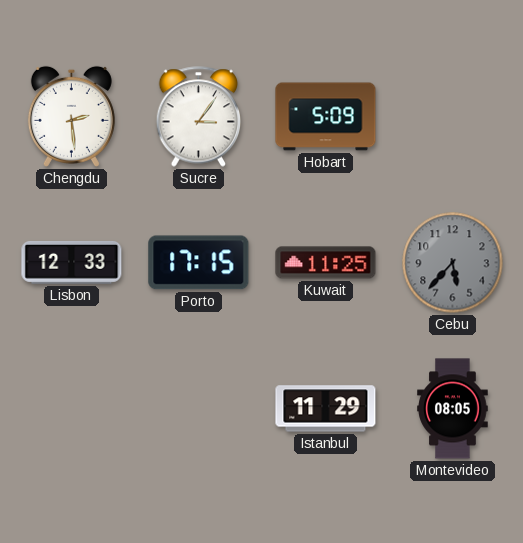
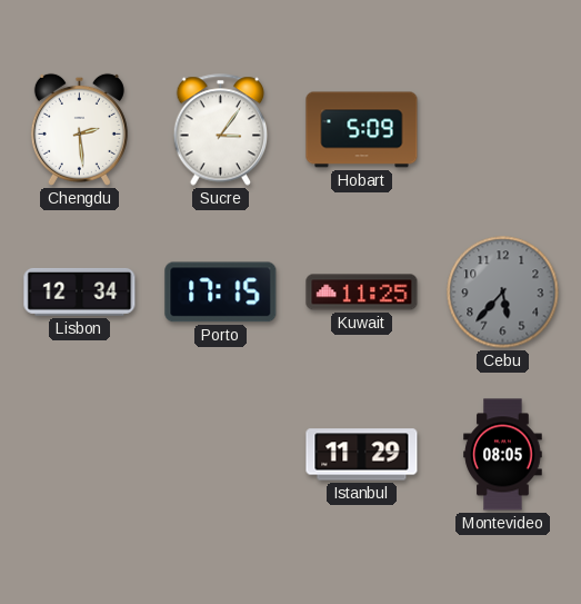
Lisbon: 12:33 -> 12:34 (80, 291)
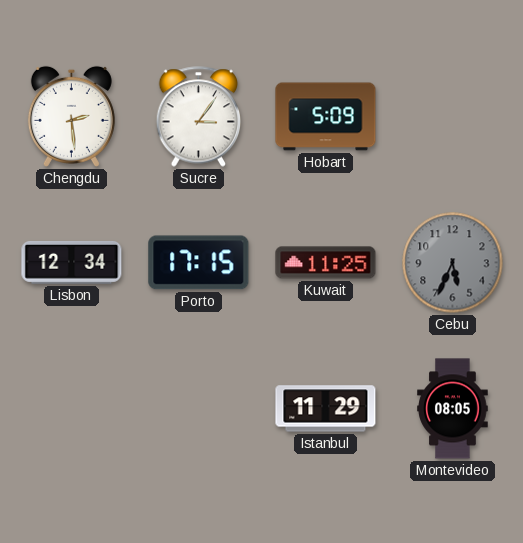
Cebu: 5:37 -> 5:34 (453, 263)
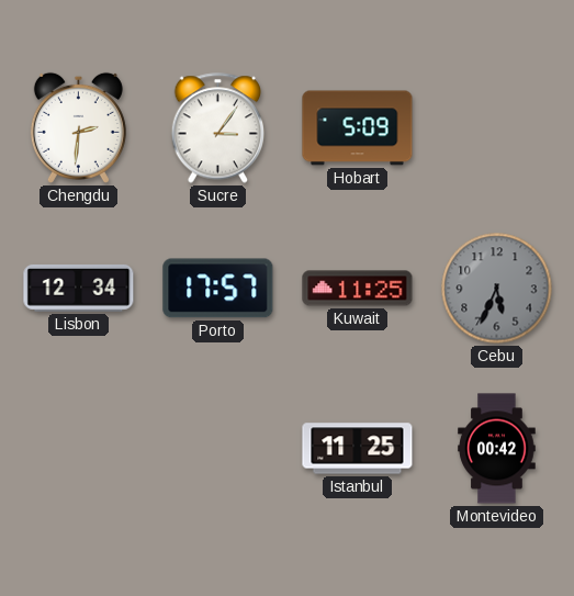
Chengdu: 2:29 -> 2:31 (78, 127)
Porto: 17:15 -> 17:57 (218, 289)
Istanbul: 11:29 -> 11:25 (358, 449)
Montevideo: 08:05 -> 00:42 (497, 449)
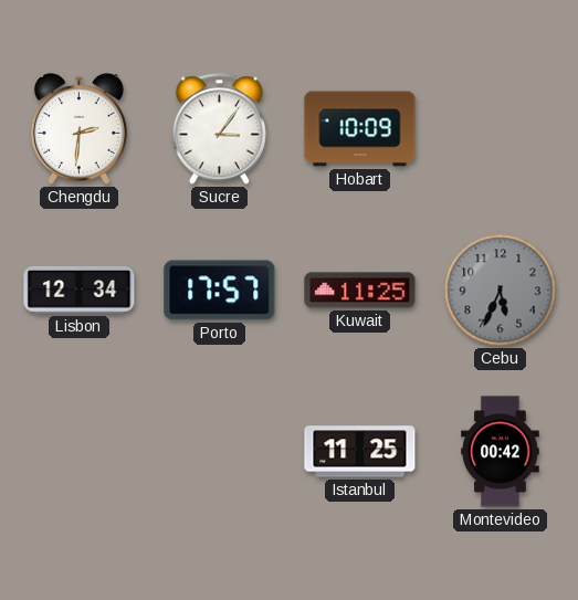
Hobart: 5:09 -> 10:09 (360, 129)
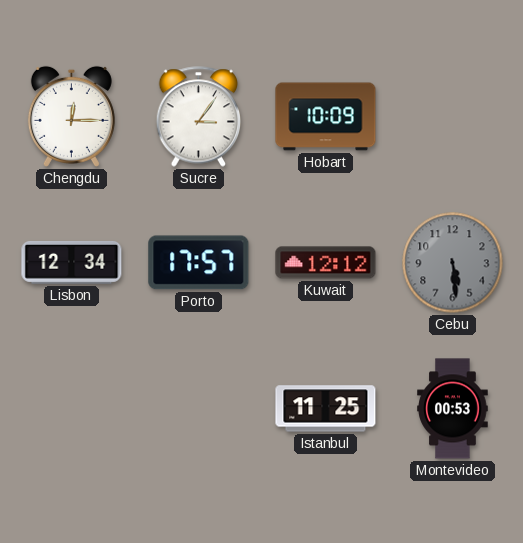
Chengdu: 2:31 -> 12:15 (71, 116)
Kuwait: 11:25 -> 12:12 (326, 263)
Cebu: 5:34 -> 5:29 (453, 263)
Montevideo: 00:42 -> 00:53 (453, 409)
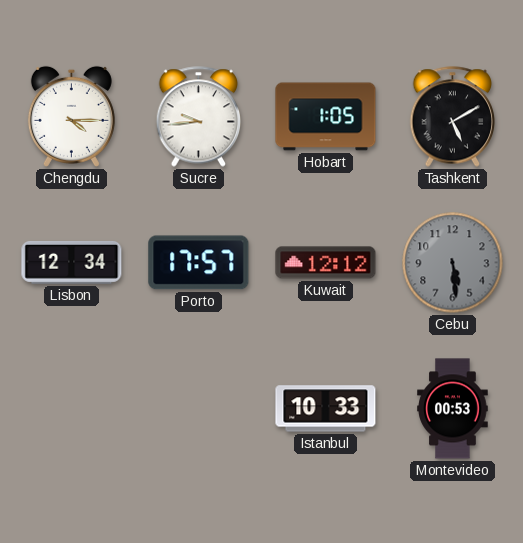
Chengdu: 12:15 -> 4:15 (71, 116)
Sucre: 3:06 -> 9:44 (199, 117)
Hobart: 10:09 -> 1:05 (326, 117)
Tashkent: none -> 5:10 (453, 117)
Istanbul: 11:25 -> 10:33 (326, 409)
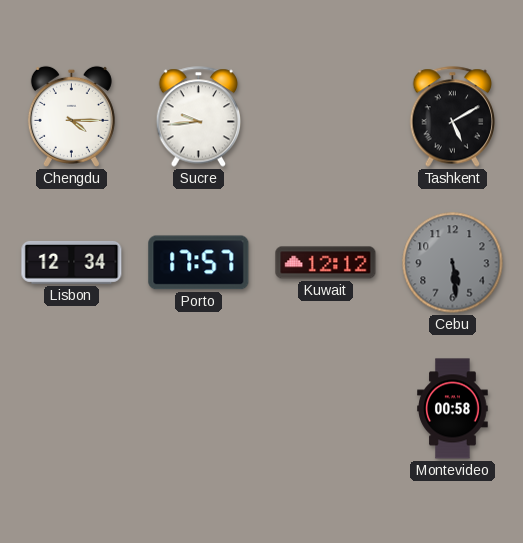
Hobart: 1:05 -> none (326, 117)
Istanbul: 10:33 -> none (326, 409)
Montevideo: 00:53 -> 00:58 (453, 409)
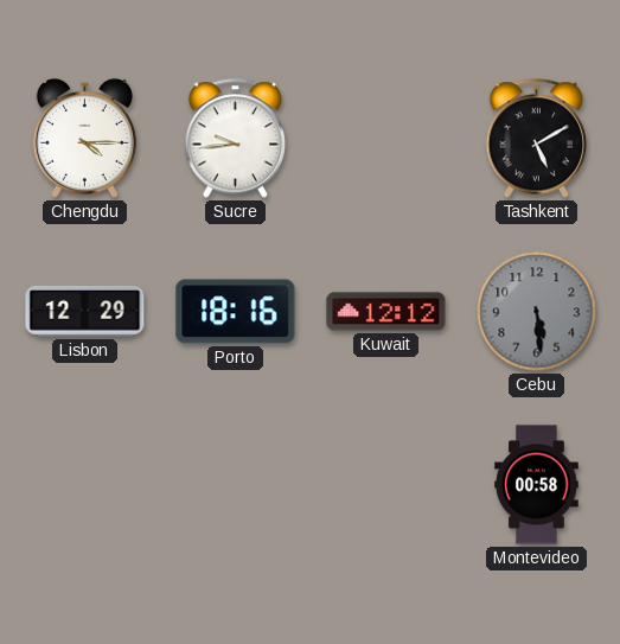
Lisbon: 12:34 -> 12:29 (85, 311)
Porto: 17:57 -> 18:16 (236, 312)
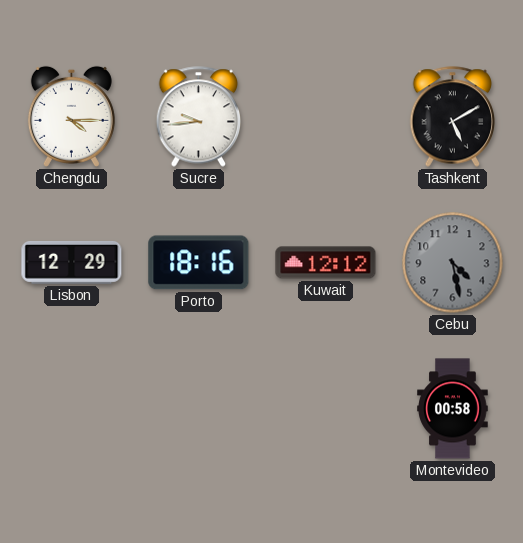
Cebu: 5:29 -> 4:28 (453, 263)
